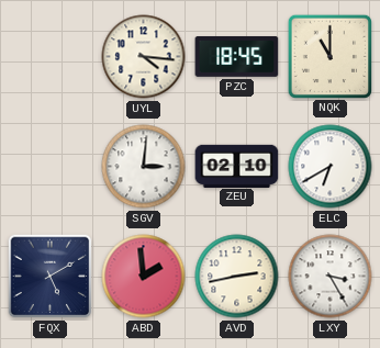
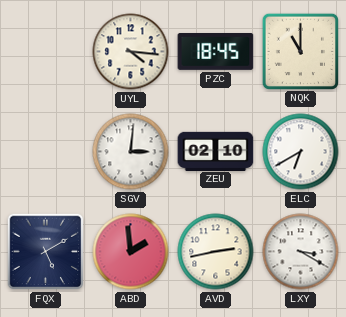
LXY: 3:25 -> 3:20 (301, 252)
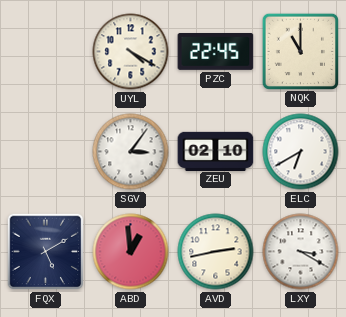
UYL: 4:16 -> 4:20 (131, 52)
PZC: 18:45 -> 22:45 (216, 52)
SGV: 3:01 -> 3:06 (131, 152)
ABD: 1:59 -> 12:59 (131, 252)
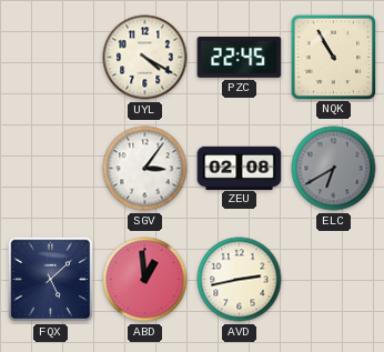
NQK: 11:00 -> 10:55 (333, 57)
ZEU: 02:10 -> 02:08 (240, 168)
ELC dial: white -> grey (334, 169)
FQX: 5:10 -> 5:08 (51, 280)
LXY: 3:20 -> none (301, 252)
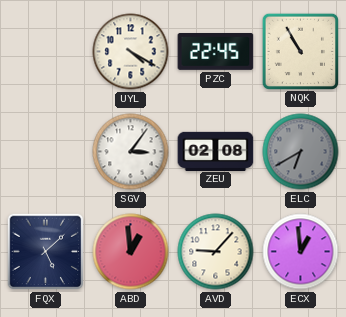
AVD: 2:43 -> 9:07 (216, 252)
ECX: none -> 12:59 (301, 252)
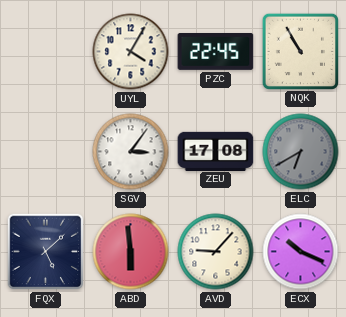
UYL: 4:20 -> 4:05 (131, 52)
ZEU: 02:08 -> 17:08 (216, 151)
ABD: 12:59 -> 5:59 (131, 252)
ECX: 12:59 -> 10:19 (301, 252)
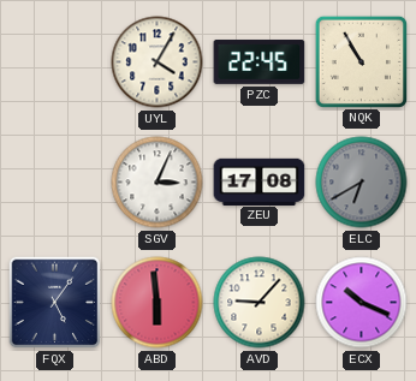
SGV: 3:06 -> 3:04 (158, 183)
FQX: 5:08 -> 5:06 (55, 303)
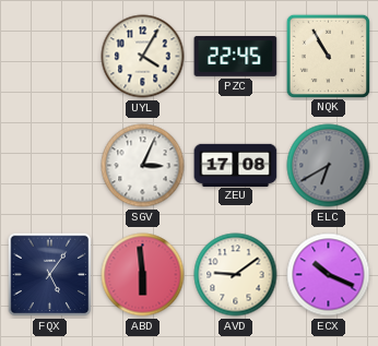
AVD: 9:07 -> 9:09 (236, 275)
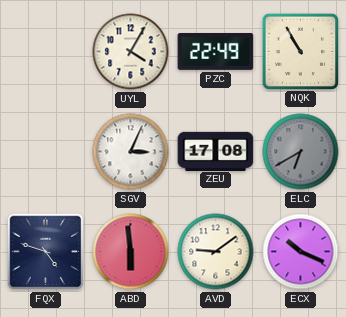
PZC: 22:45 -> 22:49 (216, 52)
FQX: 5:06 -> 4:48 (46, 252)
